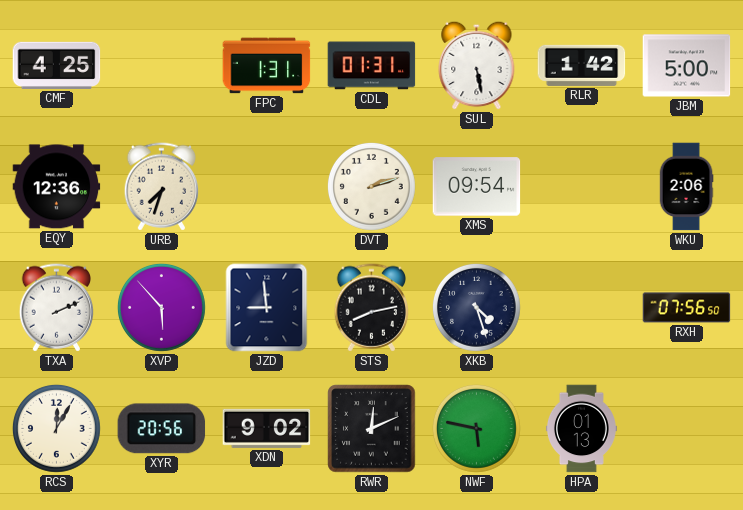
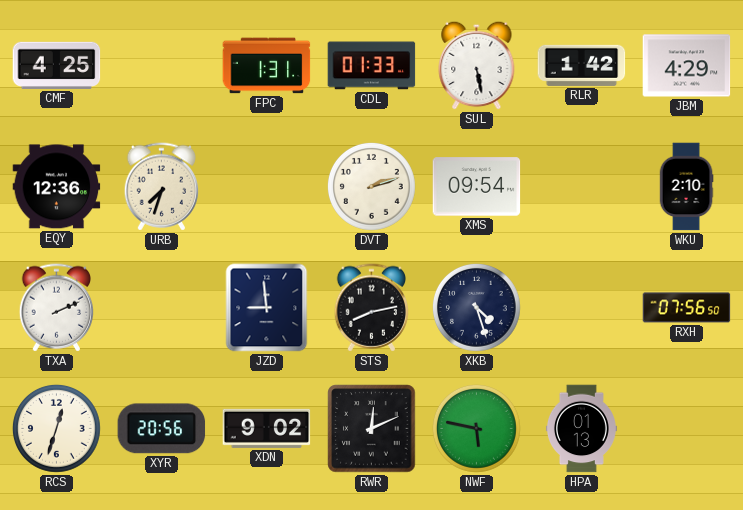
CDL: 01:31 -> 01:33 (372, 66)
JBM: 5:00 -> 4:29 (687, 66)
WKU: 2:06 -> 2:10 (686, 187)
XVP: 5:53 -> none (162, 308)
RCS: 12:05 -> 12:33 (57, 429)
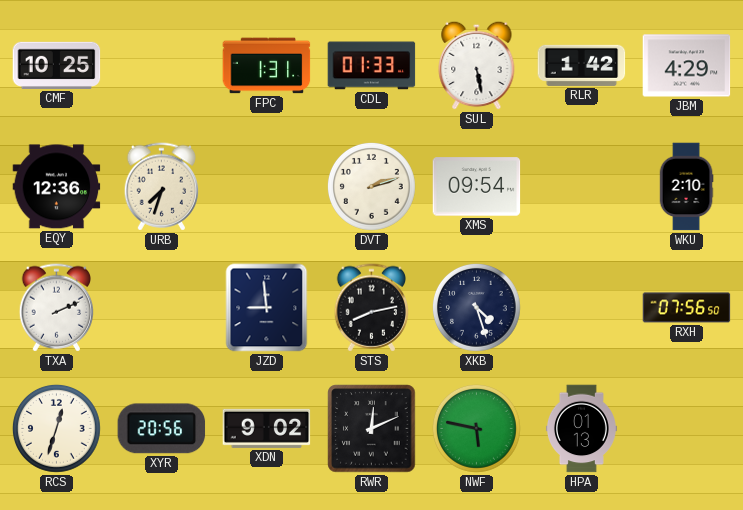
CMF: 4:25 -> 10:25 (57, 65)
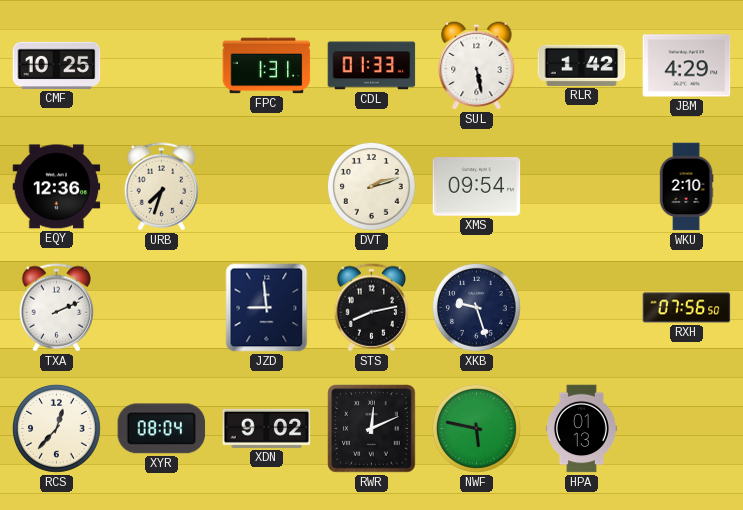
XKB: 4:27 -> 9:27 (477, 308)
RCS: 12:33 -> 12:37 (57, 429)
XYR: 20:56 -> 08:04 (162, 429)
